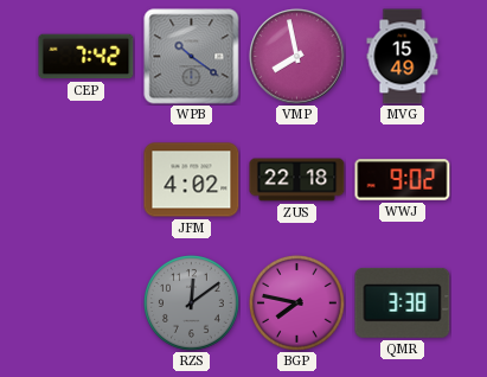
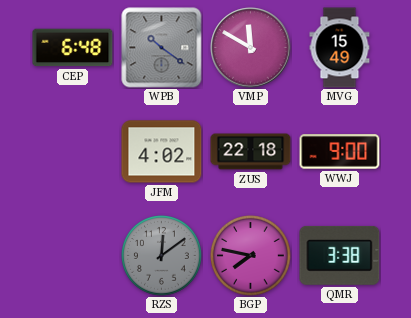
CEP: 7:42 -> 6:48 (73, 48)
VMP: 7:58 -> 11:50 (251, 48)
WWJ: 9:02 -> 9:00 (340, 152)
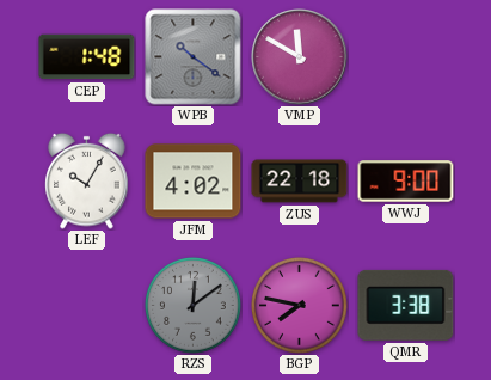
CEP: 6:48 -> 1:48 (87, 57)
MVG: 15:49 -> none (340, 48)
LEF: none -> 10:05 (87, 180)
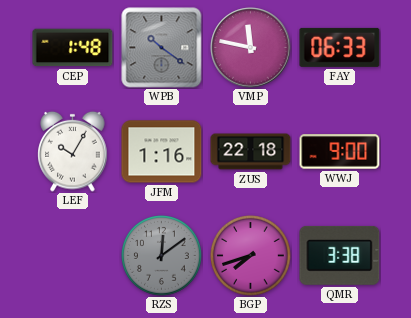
VMP: 11:50 -> 11:47 (251, 48)
FAY: none -> 06:33 (340, 47)
JFM: 4:02 -> 1:16 (162, 152)
BGP: 7:47 -> 7:42 (251, 256)
